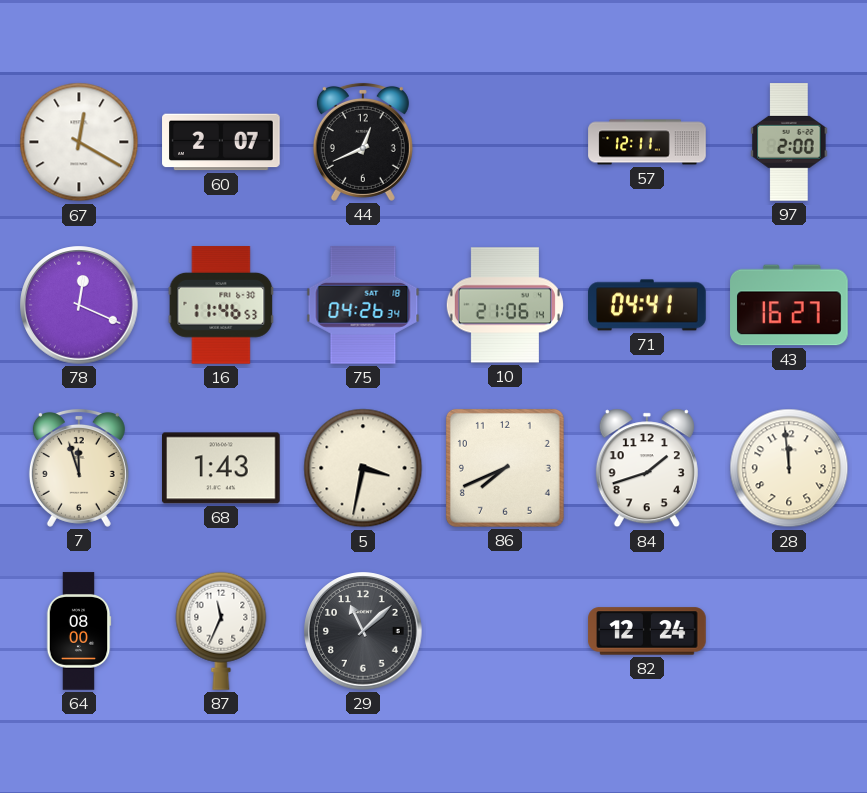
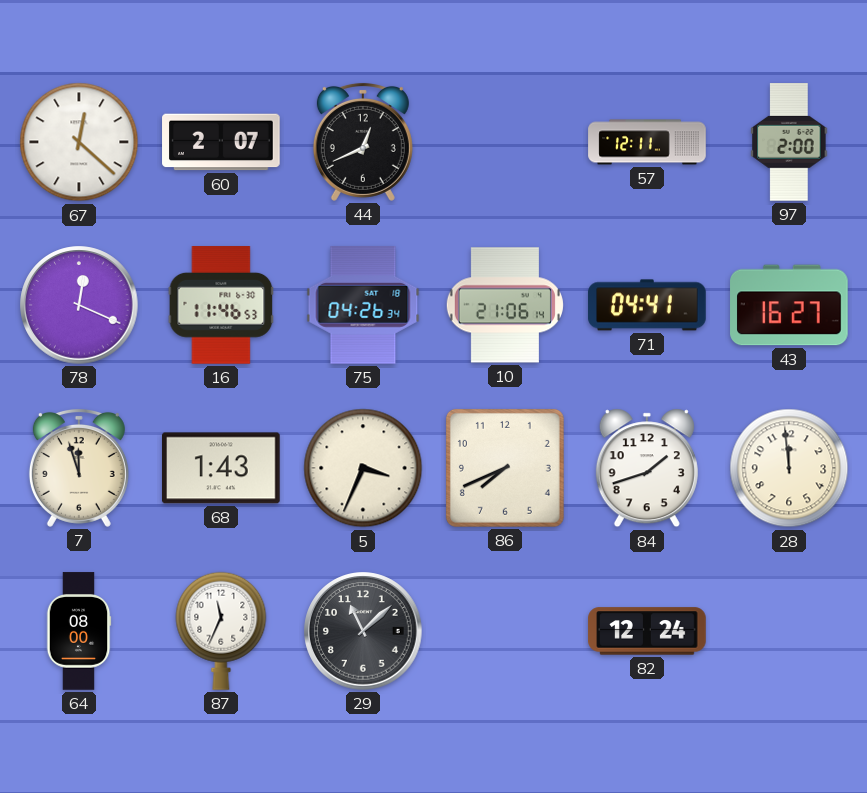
67: 12:20 -> 12:22 (79, 142)
5: 3:32 -> 3:34 (363, 468)
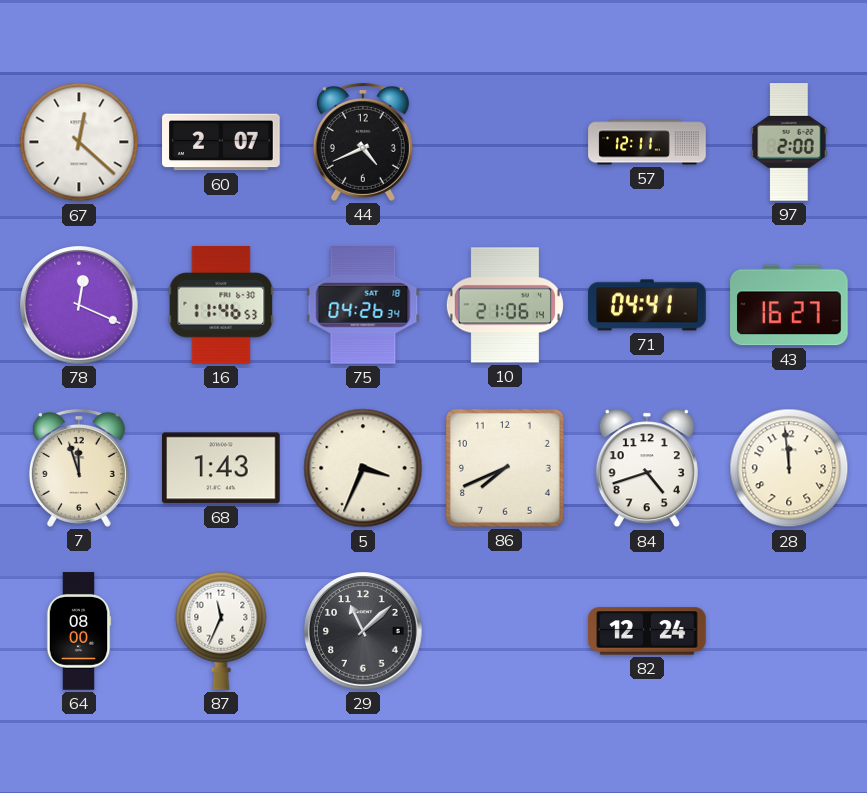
44: 12:41 -> 4:41 (363, 142)
84: 1:42 -> 4:42 (647, 468)
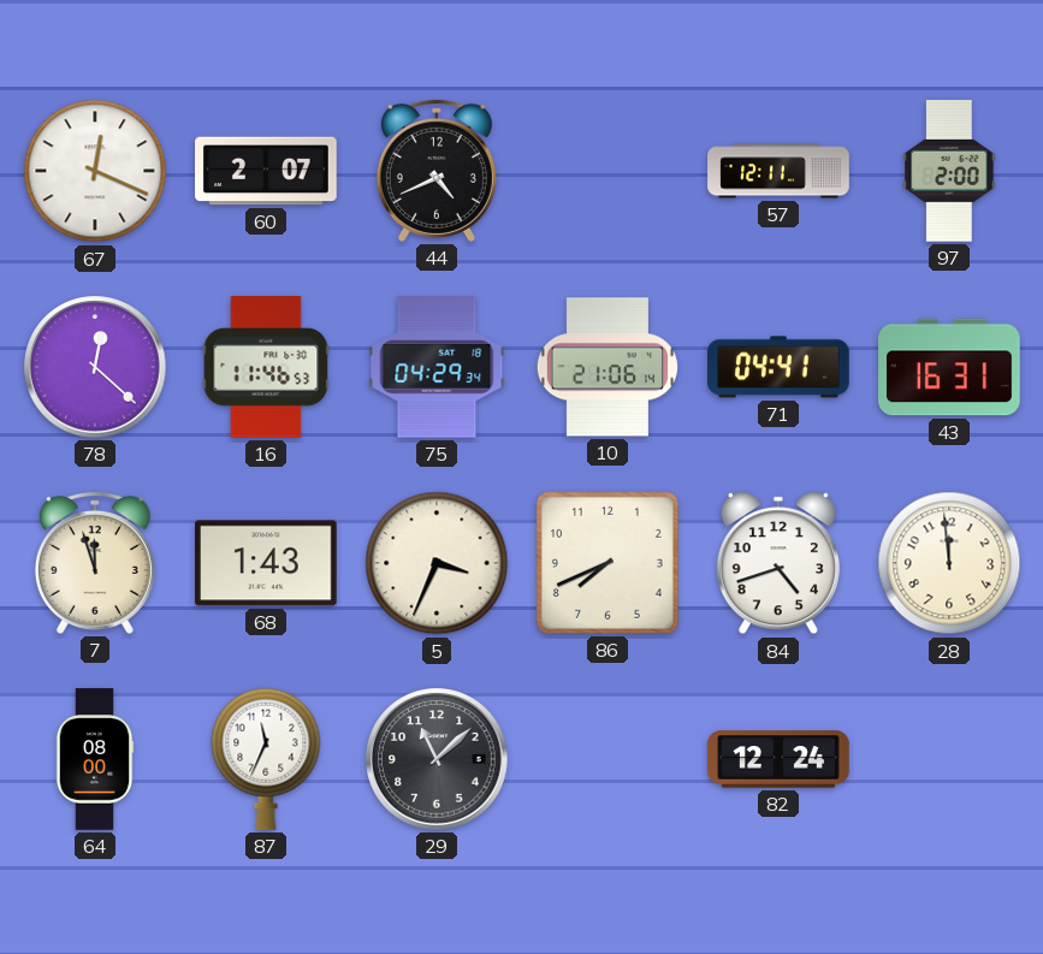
67: 12:22 -> 12:19 (95, 171)
78: 12:19 -> 12:22 (95, 367)
75: 04:26 -> 04:29 (437, 367)
43: 16:27 -> 16:31 (949, 367)
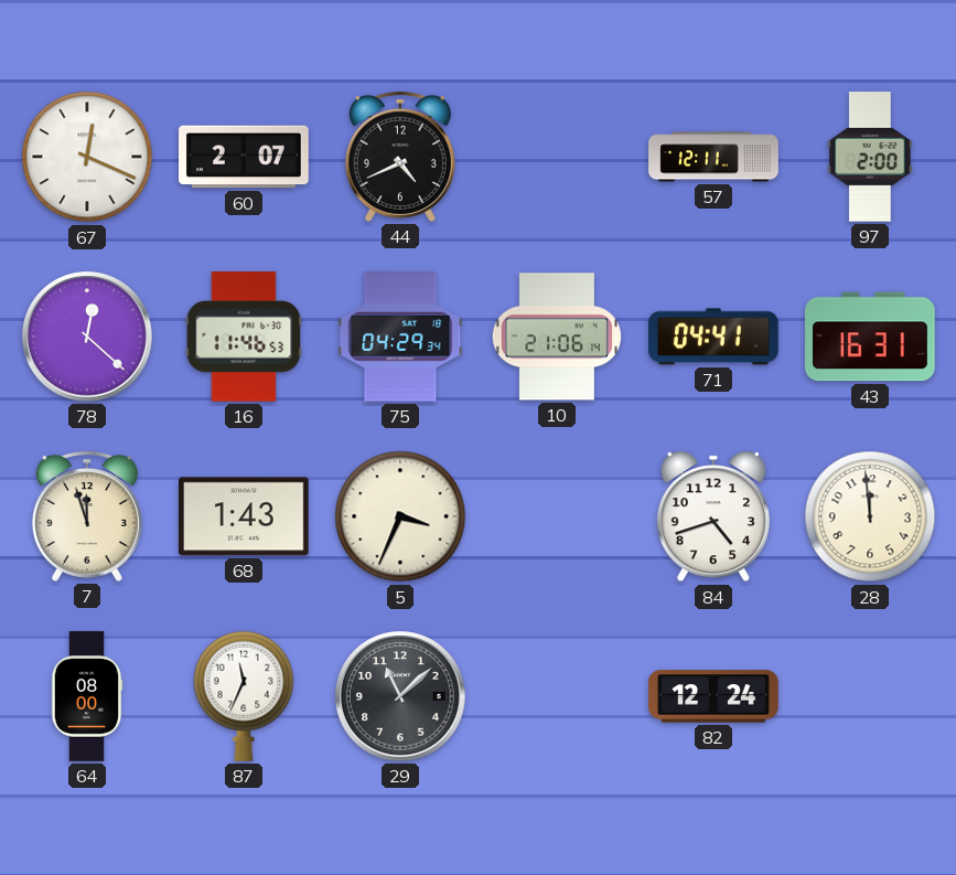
86: 7:41 -> none (608, 563)
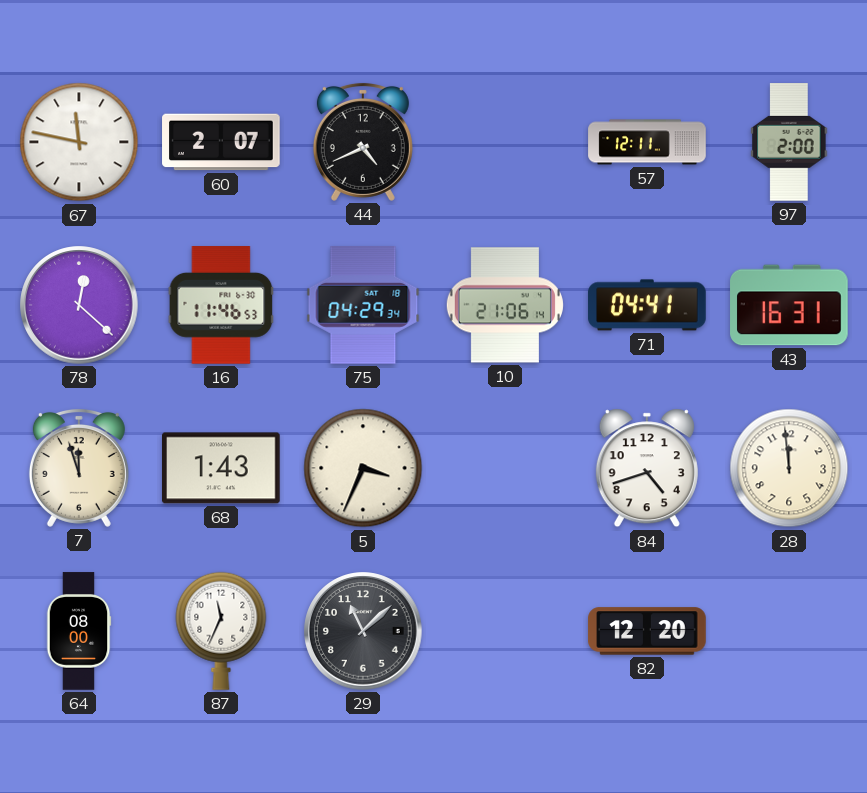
67: 12:19 -> 11:47 (79, 142)
82: 12:24 -> 12:20 (647, 631)
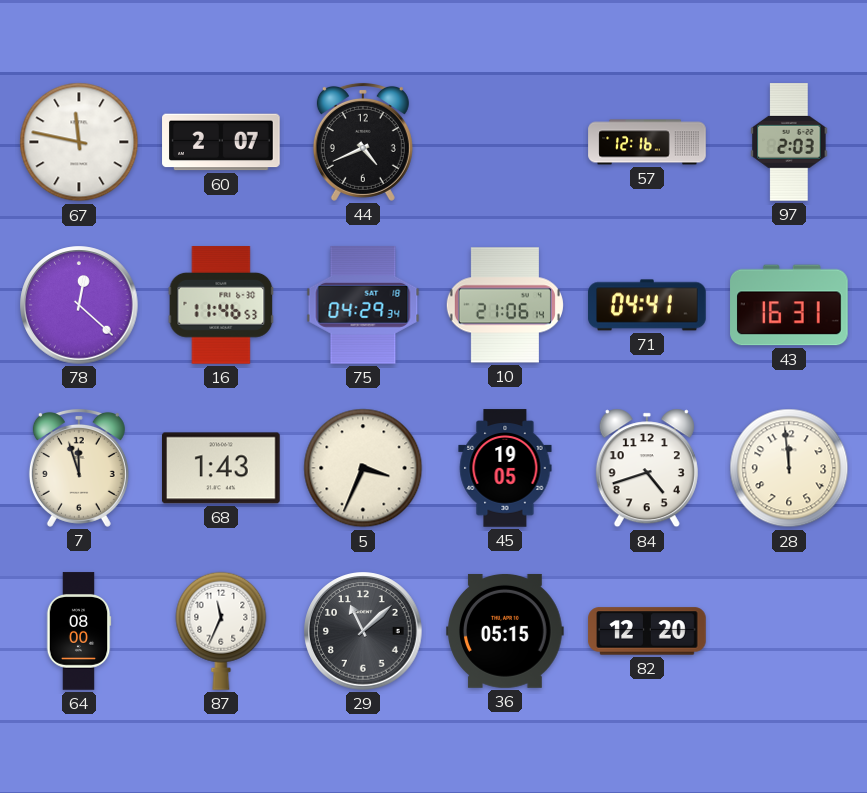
57: 12:11 -> 12:16 (647, 142)
97: 2:00 -> 2:03 (789, 142)
45: none -> 19:05 (505, 468)
36: none -> 05:15 (505, 631)
